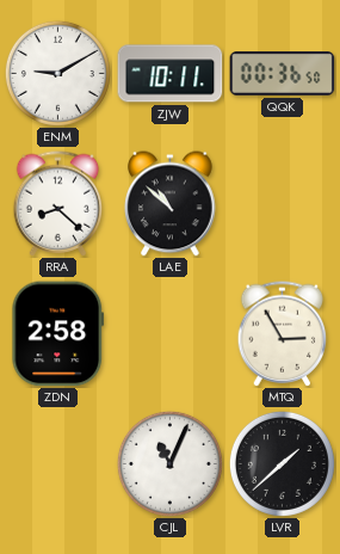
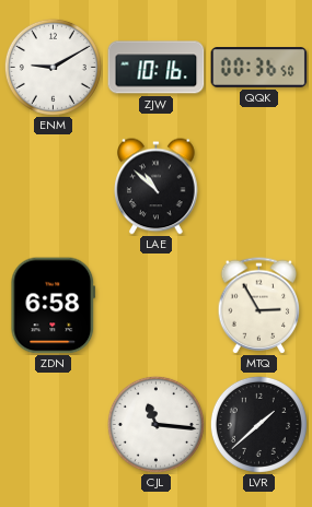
ZJW: 10:11 -> 10:16 (157, 68)
RRA: 8:22 -> none (58, 204)
ZDN: 2:58 -> 6:58 (54, 306)
CJL: 11:04 -> 11:16 (155, 424)
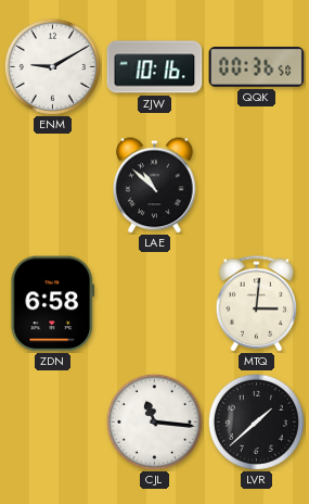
MTQ: 2:55 -> 3:01 (257, 304)
